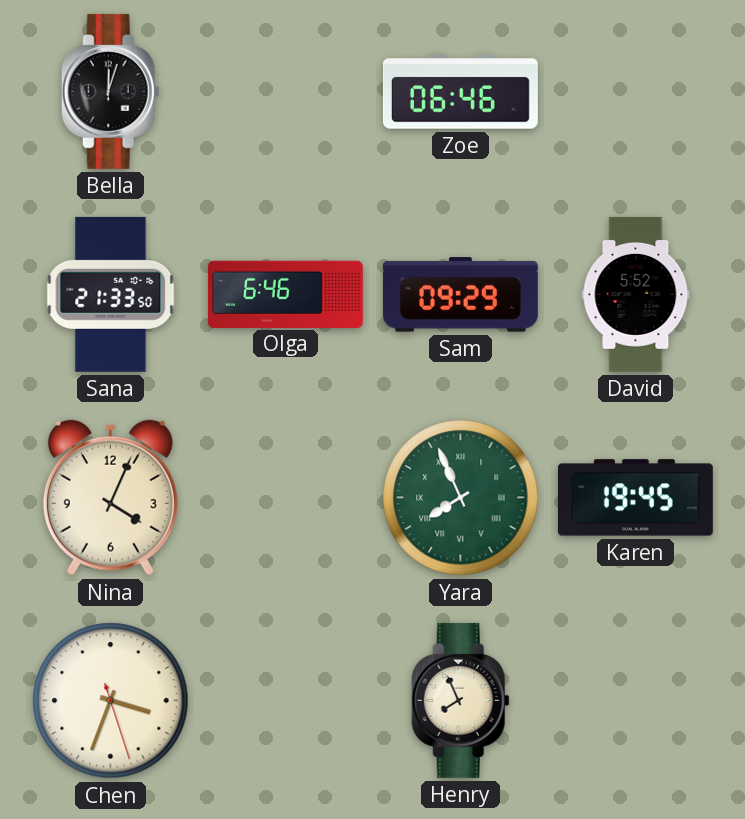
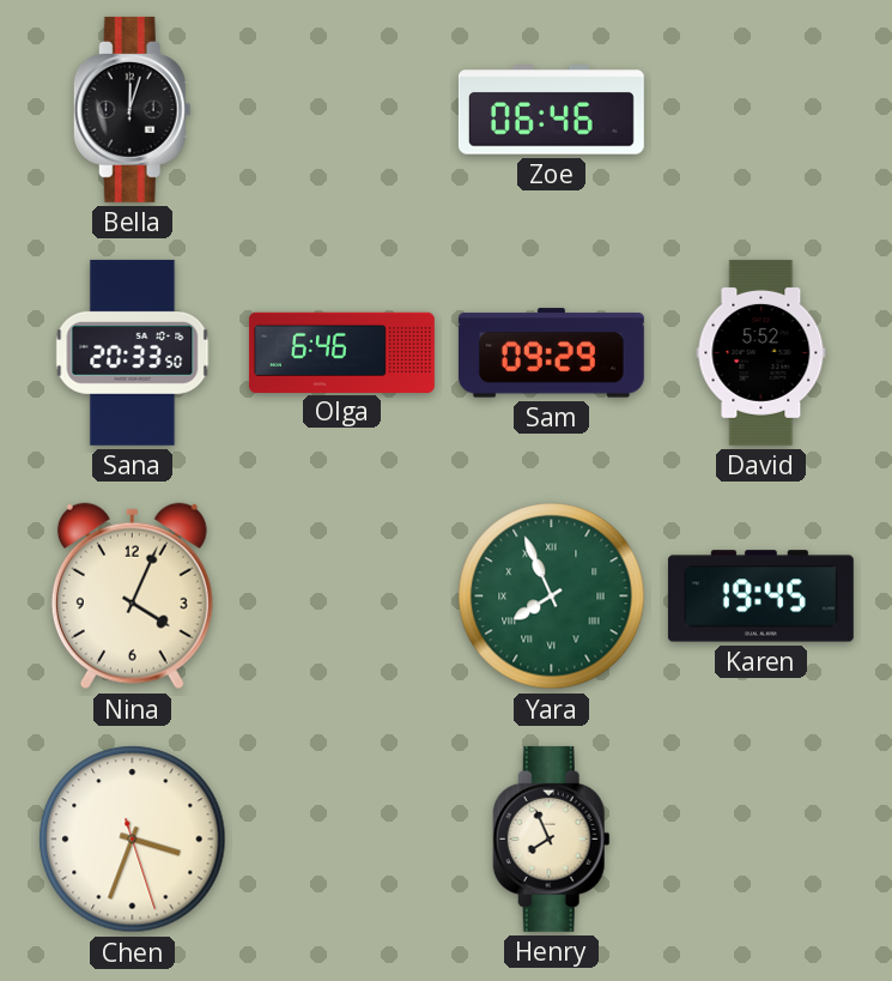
Sana: 21:33 -> 20:33 (133, 352)
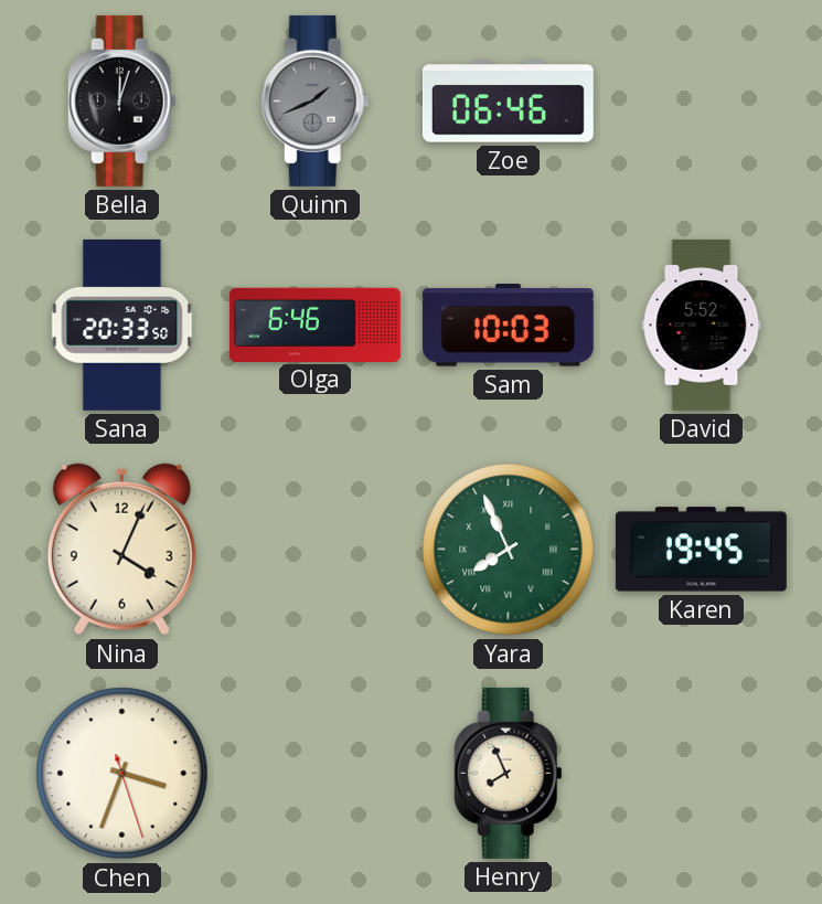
Quinn: none -> 1:41 (314, 100)
Sam: 09:29 -> 10:03 (508, 326)
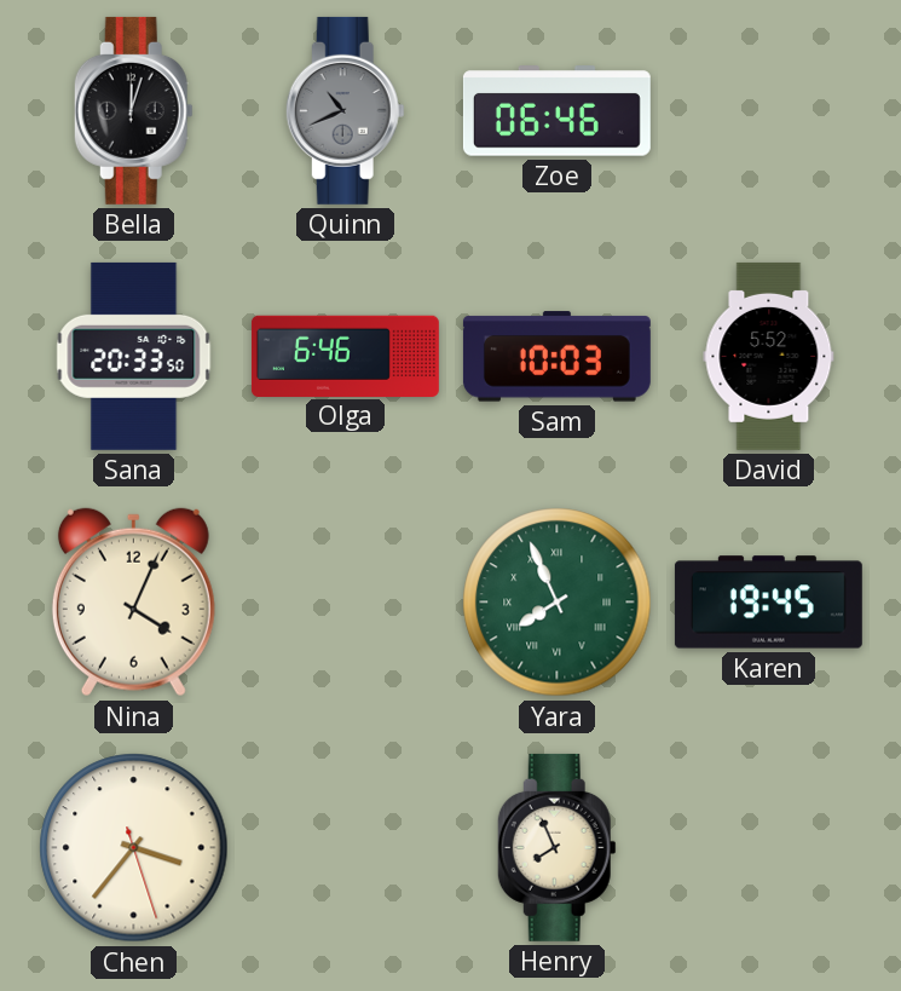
Quinn: 1:41 -> 10:41 (345, 110)
Chen: 3:33 -> 3:36 (134, 848)
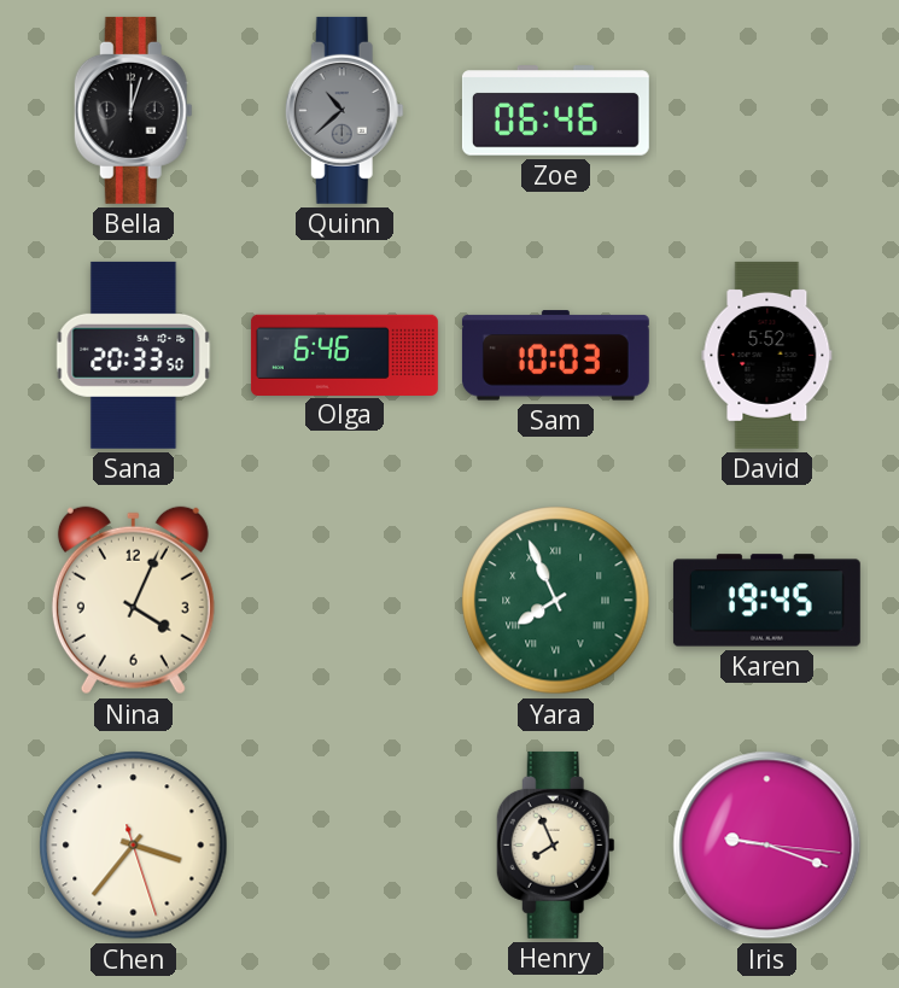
Quinn: 10:41 -> 10:38 (344, 110)
Iris: none -> 9:18 (767, 846)
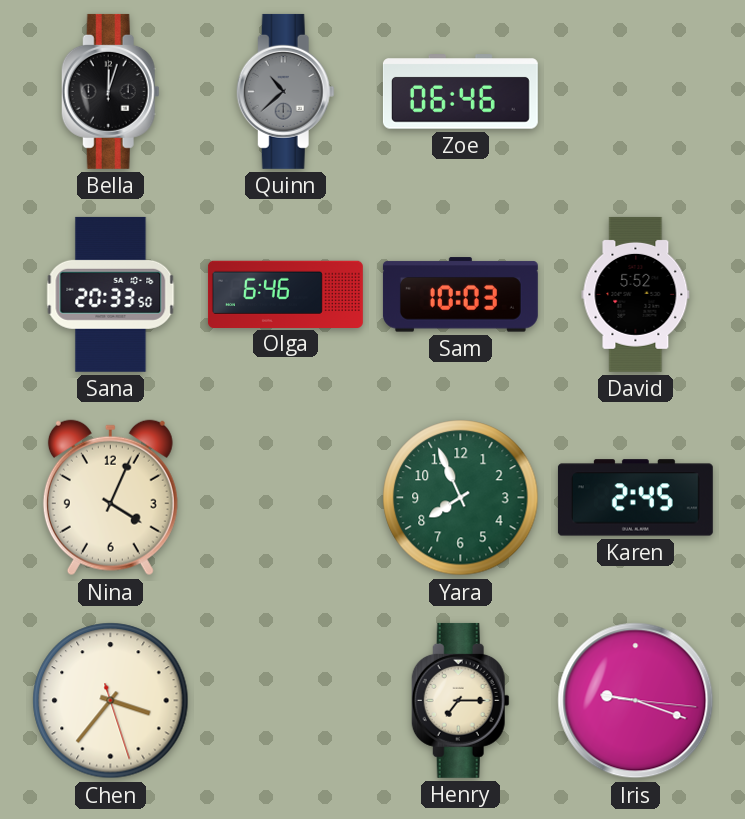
Yara numerals: Roman -> Arabic (461, 498)
Karen: 19:45 -> 2:45 (635, 498)
Henry: 7:56 -> 7:15 (460, 700)
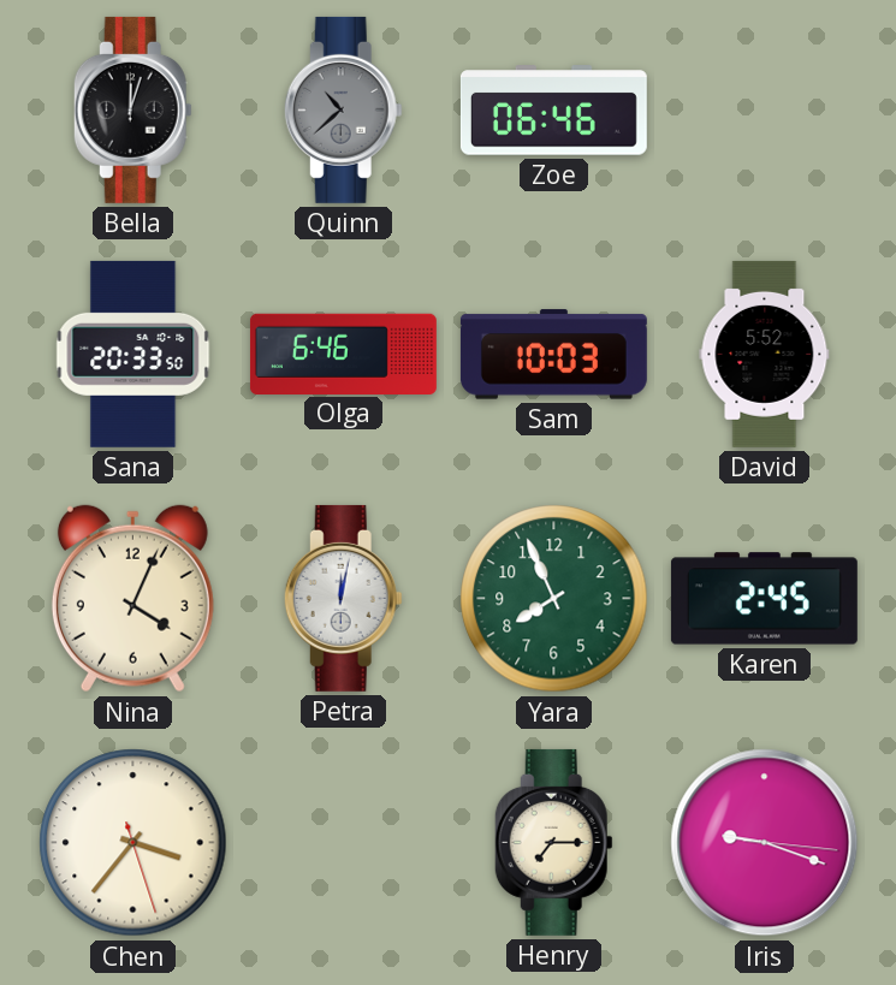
Petra: none -> 12:02 (343, 598)
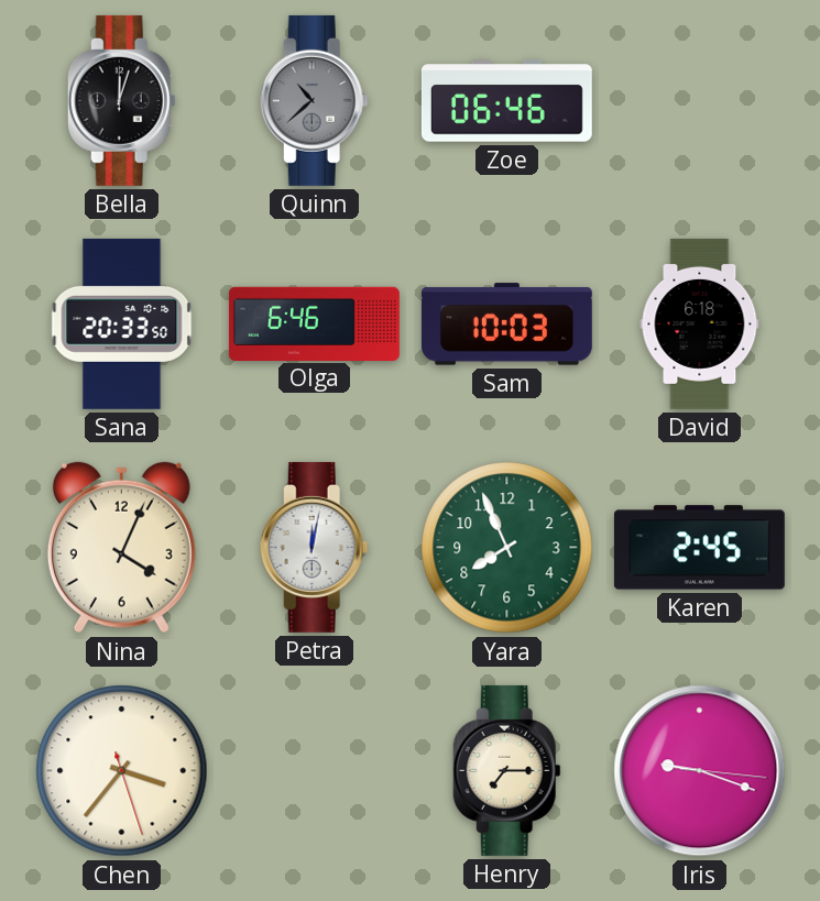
David: 5:52 -> 6:18 (700, 323)
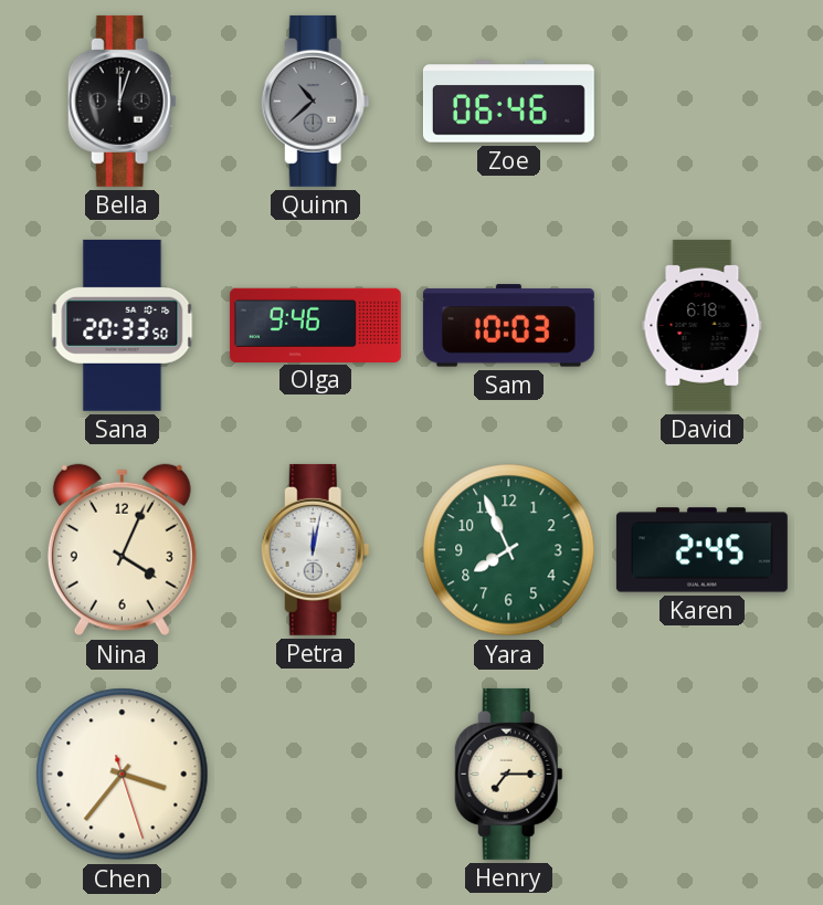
Olga: 6:46 -> 9:46 (315, 325)
Iris: 9:18 -> none (700, 771)
